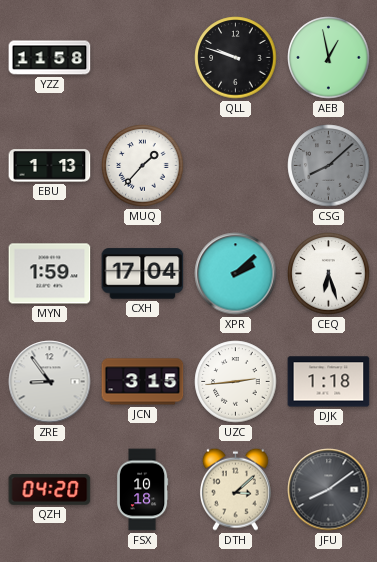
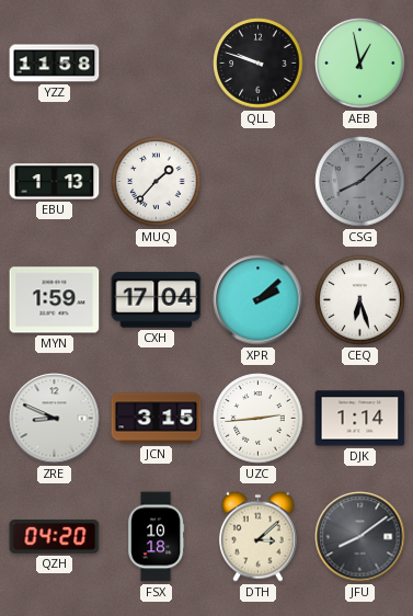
ZRE: 8:54 -> 8:49 (55, 419)
DJK: 1:18 -> 1:14 (360, 419)
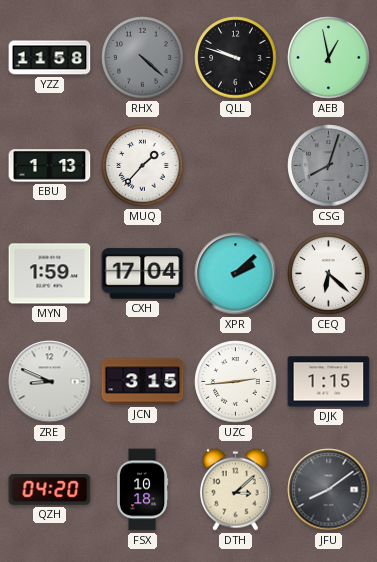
RHX: none -> 4:22 (143, 58)
CSG: 8:08 -> 8:03 (329, 166)
CEQ: 6:27 -> 6:22 (329, 274)
DJK: 1:14 -> 1:15 (329, 382)
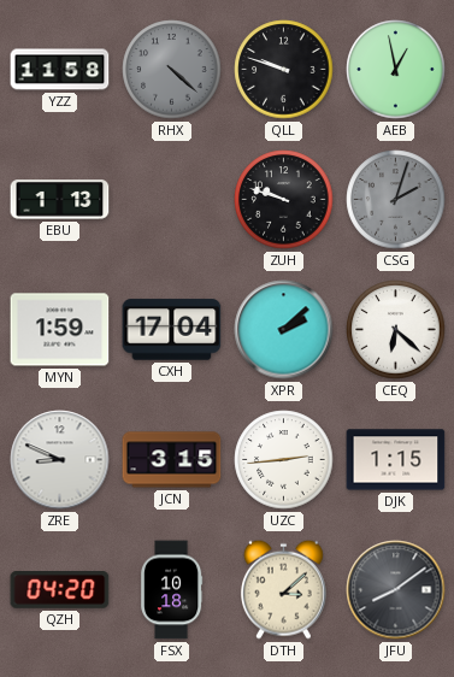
MUQ: 1:37 -> none (143, 166)
ZUH: none -> 9:48 (284, 200)
CSG: 8:03 -> 2:03 (396, 200)
